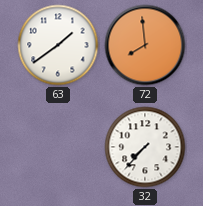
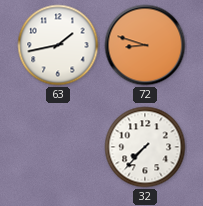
63: 1:39 -> 1:43 (58, 45)
72: 7:59 -> 8:48 (145, 45)
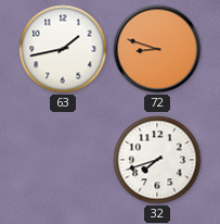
32: 7:37 -> 7:42 (157, 160)
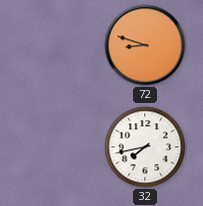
63: 1:43 -> none (63, 49)
32: 7:42 -> 7:43 (145, 147)
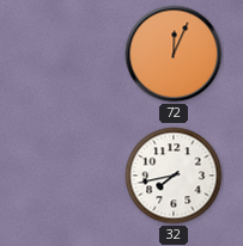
72: 8:48 -> 12:04 (174, 54)
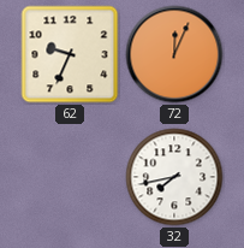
62: none -> 9:34 (70, 54)
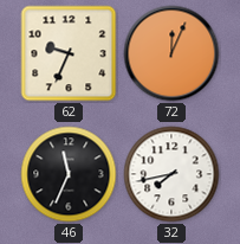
46: none -> 11:34 (69, 174)
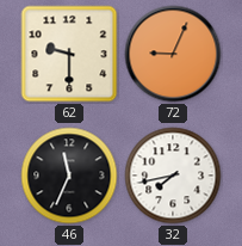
62: 9:34 -> 9:30 (69, 54)
72: 12:04 -> 9:04 (173, 54)
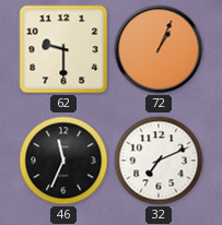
72: 9:04 -> 1:04 (159, 49)
32: 7:43 -> 7:11 (159, 161)
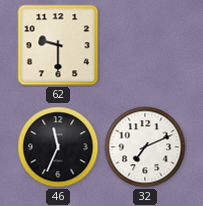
72: 1:04 -> none (159, 49)
